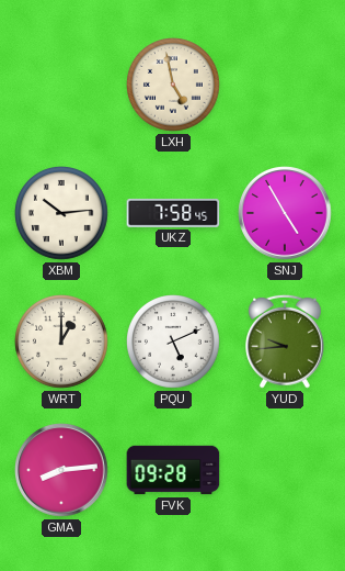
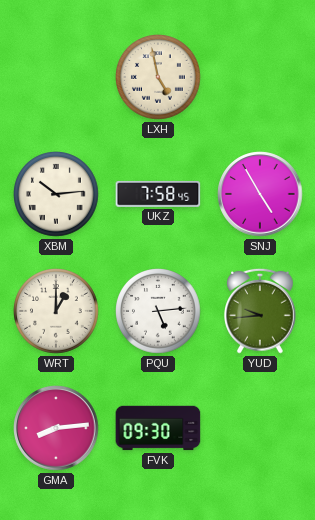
PQU: 5:11 -> 5:14 (159, 312)
FVK: 09:28 -> 09:30 (158, 428)
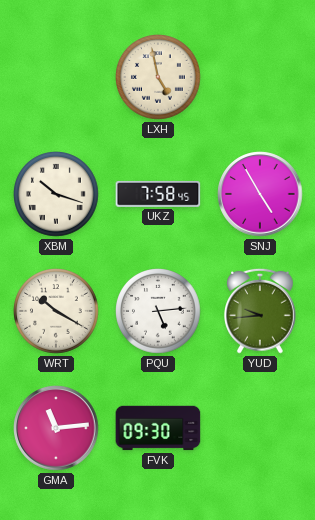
XBM: 10:14 -> 10:18 (57, 195)
WRT: 1:00 -> 10:20 (57, 312)
GMA: 8:14 -> 11:14 (56, 428)
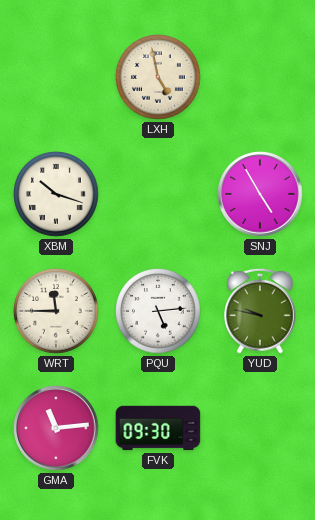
UKZ: 7:58 -> none (158, 194)
WRT: 10:20 -> 11:45 (57, 312)
YUD: 9:44 -> 9:47 (261, 311)
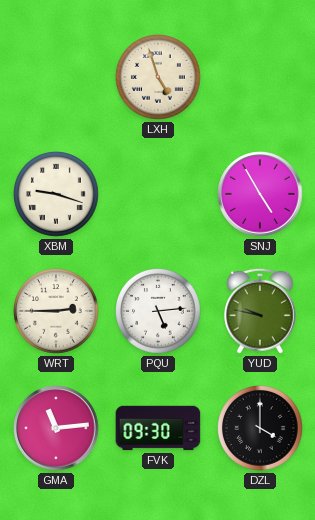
LXH: 4:58 -> 4:57 (159, 78)
XBM: 10:18 -> 9:18 (57, 195)
WRT: 11:45 -> 2:45 (57, 312)
DZL: none -> 4:00 (261, 429)
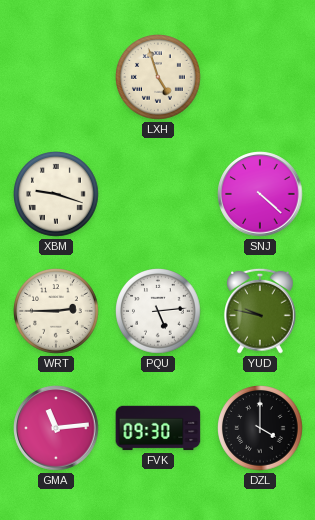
SNJ: 4:55 -> 4:22 (260, 194)
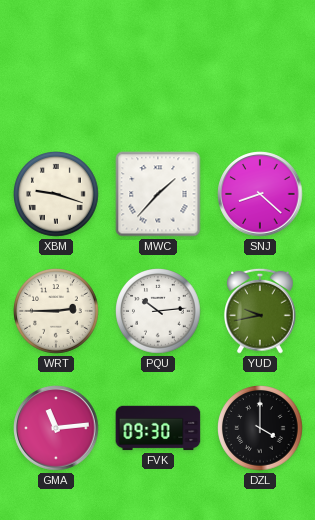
LXH: 4:57 -> none (159, 78)
MWC: none -> 1:37 (158, 194)
SNJ: 4:22 -> 8:22 (260, 194)
PQU: 5:14 -> 10:14 (159, 312)
YUD: 9:47 -> 9:43 (261, 311)
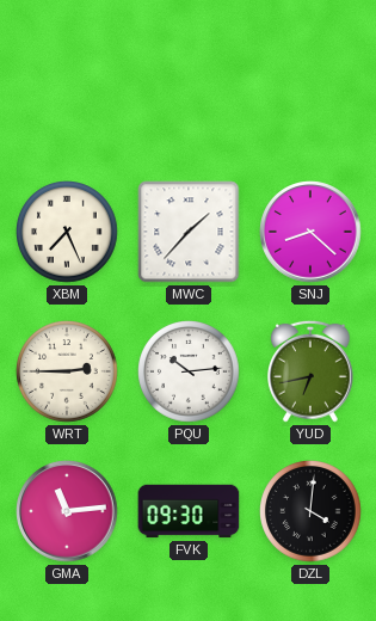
XBM: 9:18 -> 7:26 (68, 233)
YUD: 9:43 -> 6:43 (312, 371)
DZL: 4:00 -> 4:01 (312, 512)
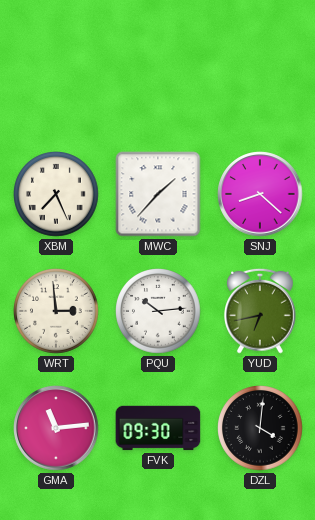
WRT: 2:45 -> 2:59 (57, 312)
